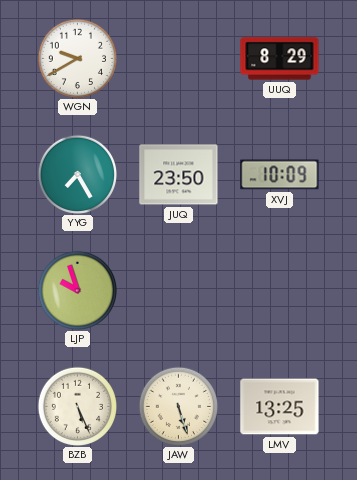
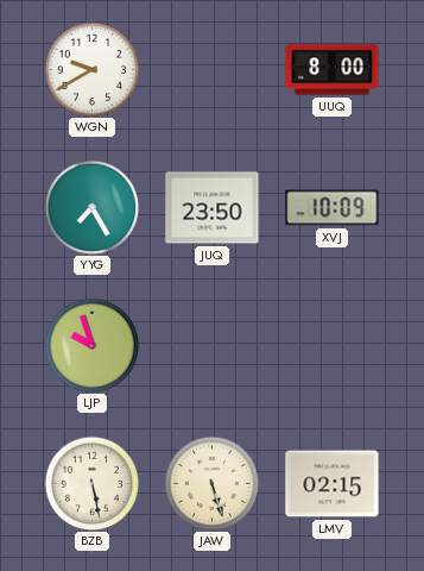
UUQ: 8:29 -> 8:00 (333, 70)
BZB: 5:26 -> 5:28 (91, 483)
LMV: 13:25 -> 02:15 (333, 484)
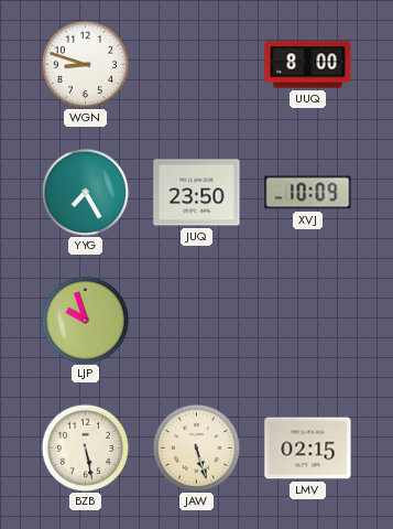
WGN: 9:40 -> 8:48 (85, 64)
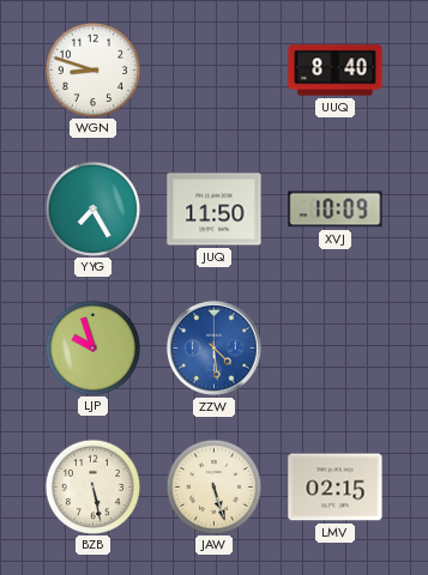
UUQ: 8:00 -> 8:40 (336, 71)
JUQ: 23:50 -> 11:50 (215, 210)
ZZW: none -> 4:29 (213, 347)
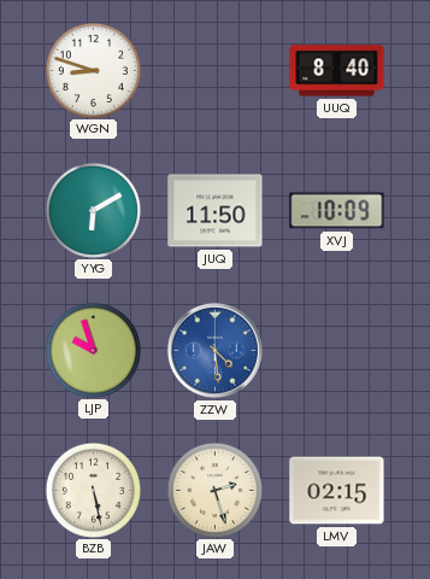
YYG: 7:25 -> 6:10 (93, 210)
JAW: 5:27 -> 2:27 (214, 490)
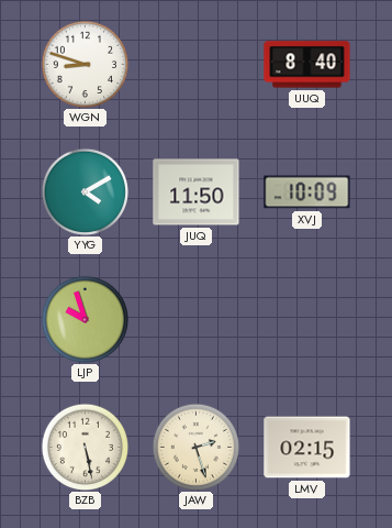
YYG: 6:10 -> 4:10 (85, 191)
ZZW: 4:29 -> none (214, 350)
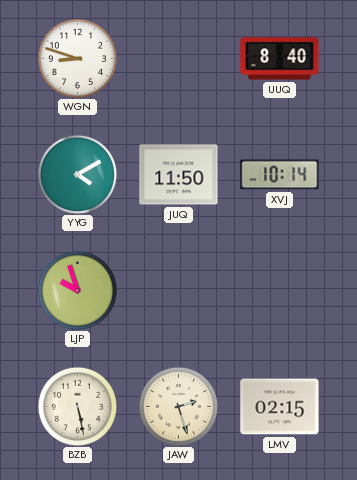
XVJ: 10:09 -> 10:14 (280, 175)
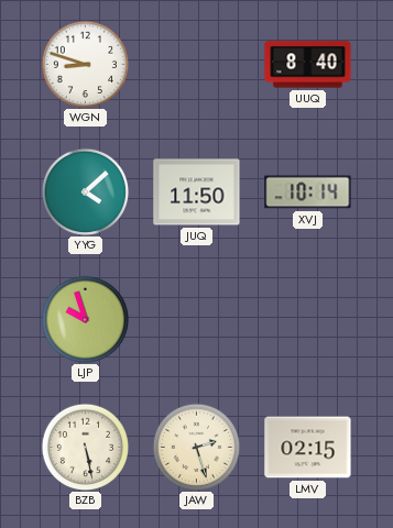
YYG: 4:10 -> 4:08 (85, 191)
